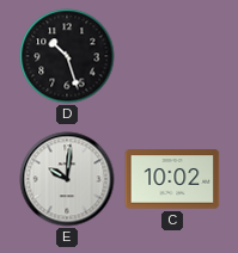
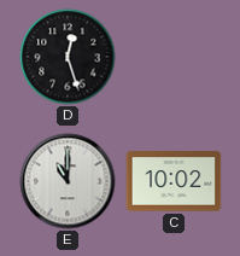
D: 10:27 -> 12:27 (68, 57)
E: 10:01 -> 11:00 (68, 181)
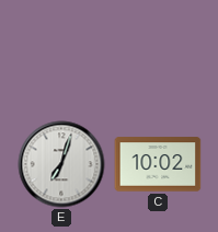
D: 12:27 -> none (68, 57)
E: 11:00 -> 7:03 (61, 164)
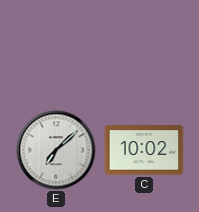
E: 7:03 -> 7:08 (56, 150)
